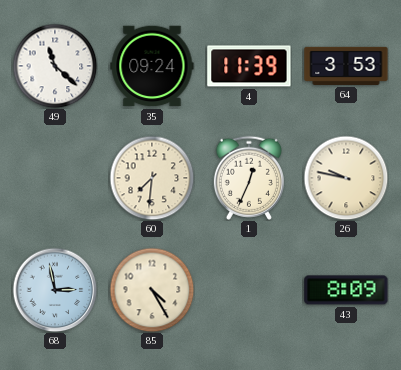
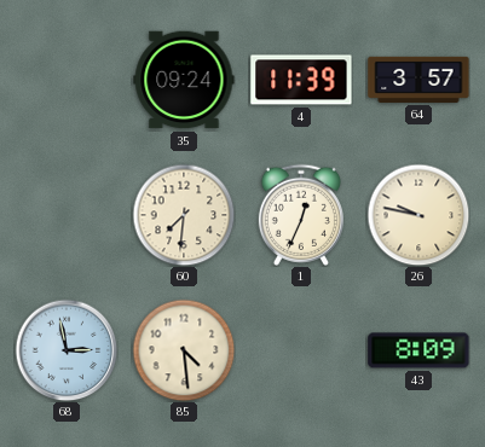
49: 11:22 -> none (55, 66)
64: 3:53 -> 3:57 (418, 80)
85: 4:25 -> 4:29 (184, 350)
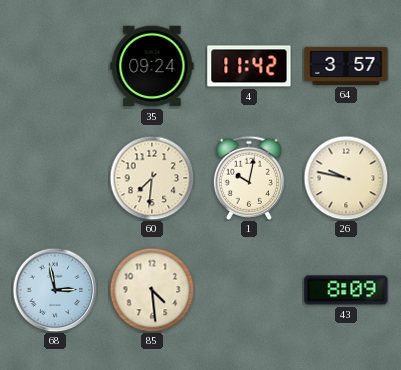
4: 11:39 -> 11:42 (249, 66)
1: 12:34 -> 10:02 (249, 178)
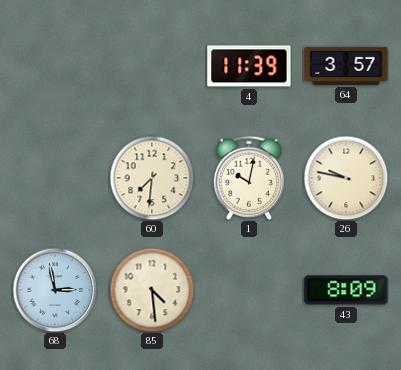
35: 09:24 -> none (152, 66)
4: 11:42 -> 11:39 (249, 66)
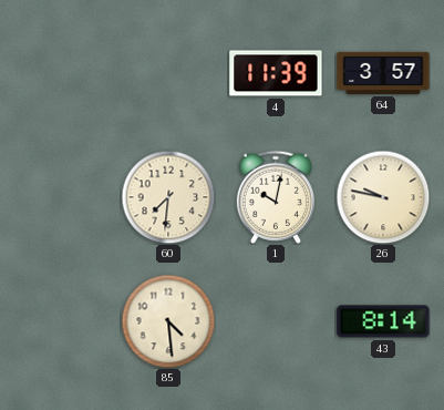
68: 2:58 -> none (55, 290)
43: 8:09 -> 8:14 (383, 321)
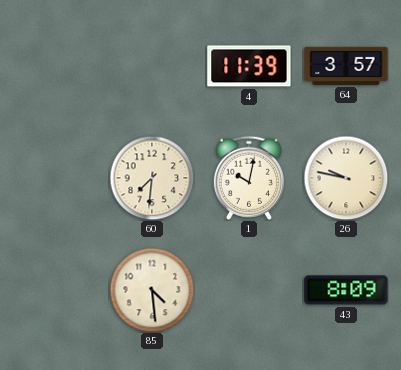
43: 8:14 -> 8:09 (346, 290)
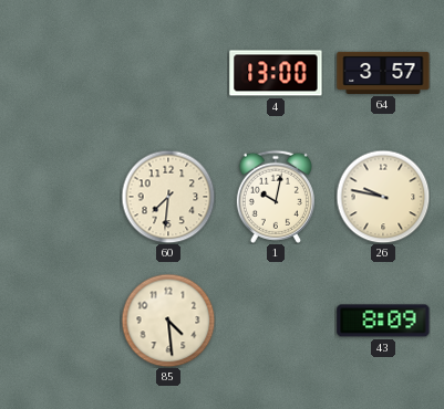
4: 11:39 -> 13:00 (276, 73)
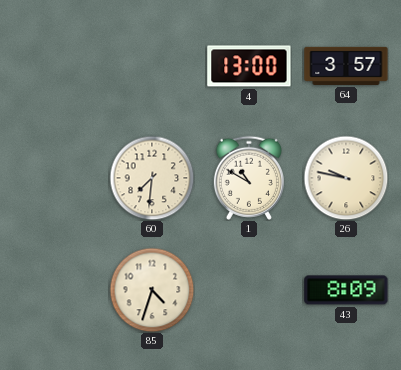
1: 10:02 -> 10:50 (249, 178)
85: 4:29 -> 4:33 (152, 290)
